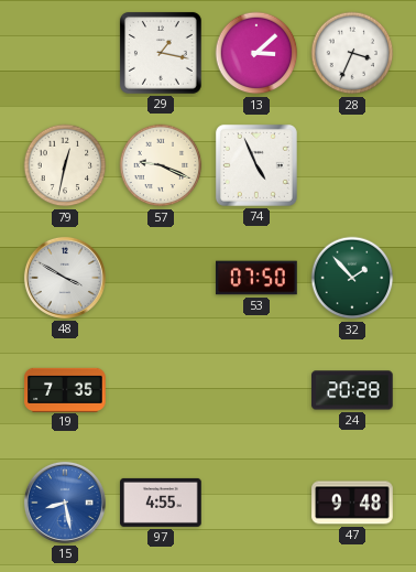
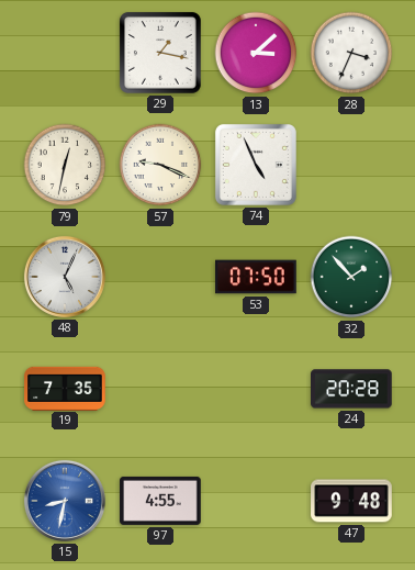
48: 3:50 -> 5:04 (65, 277)
15: 8:28 -> 8:32 (65, 501)
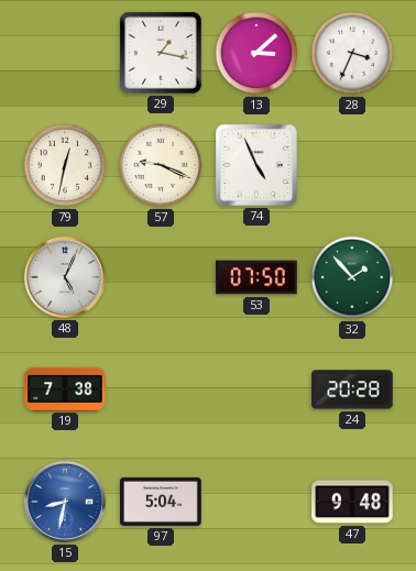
19: 7:35 -> 7:38 (65, 388)
97: 4:55 -> 5:04 (161, 502)
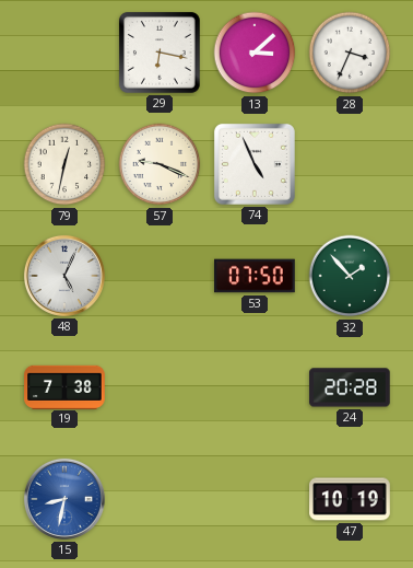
29: 1:17 -> 6:17 (160, 53)
97: 5:04 -> none (161, 502)
47: 9:48 -> 10:19 (350, 499)
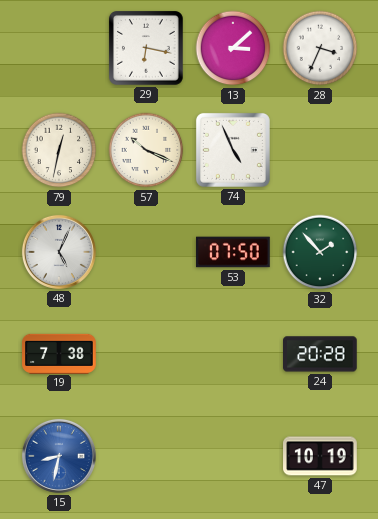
57: 9:19 -> 10:19 (146, 150)
